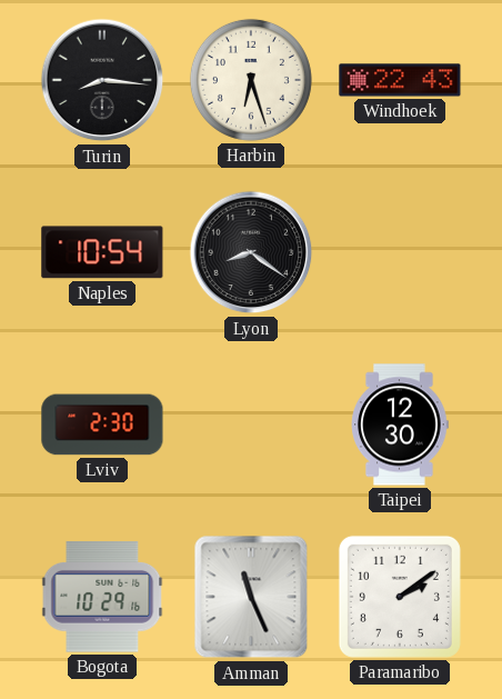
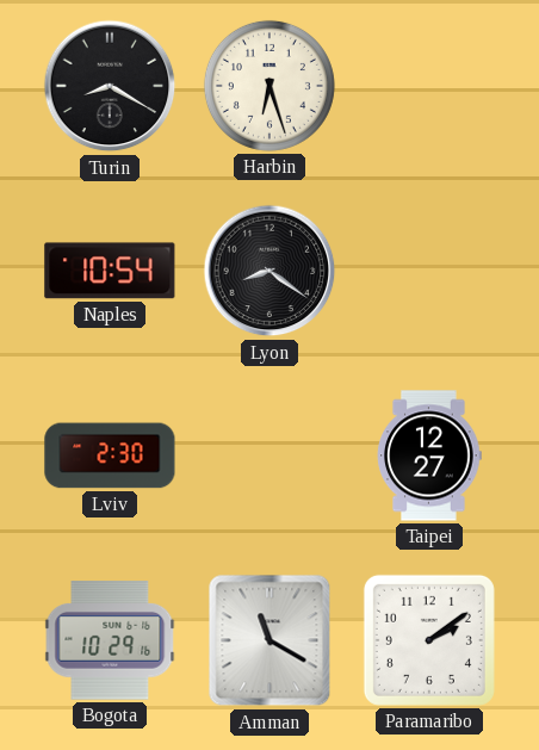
Turin: 8:16 -> 8:20 (110, 86)
Windhoek: 22:43 -> none (400, 80)
Taipei: 12:30 -> 12:27 (429, 455)
Amman: 11:26 -> 11:20 (269, 640)
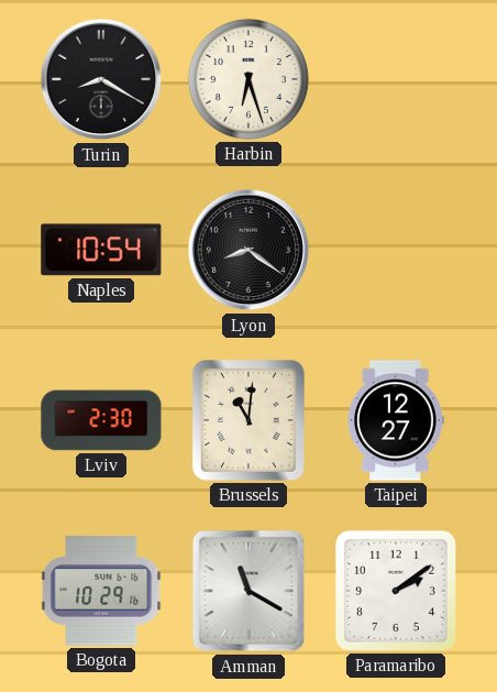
Brussels: none -> 11:01 (248, 421)
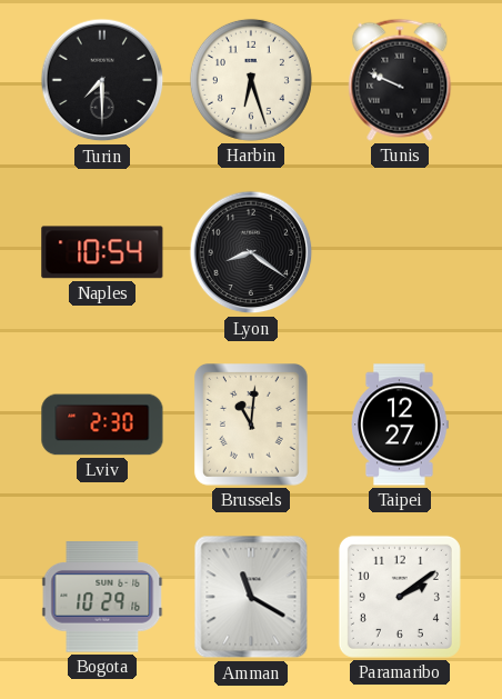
Turin: 8:20 -> 7:30 (102, 80)
Tunis: none -> 9:49 (400, 80)
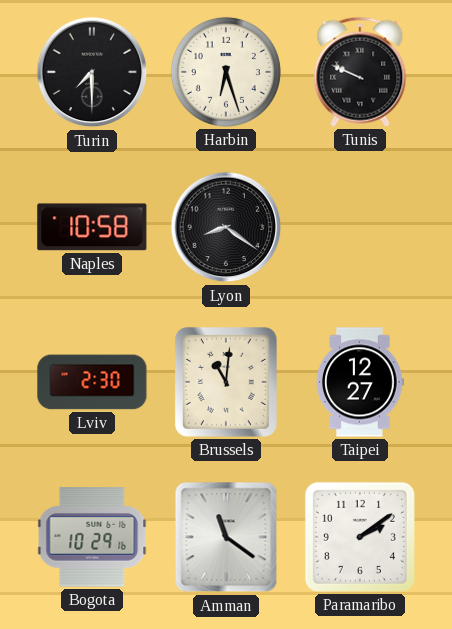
Naples: 10:54 -> 10:58 (92, 227)
Amman: 11:20 -> 11:21 (226, 537)
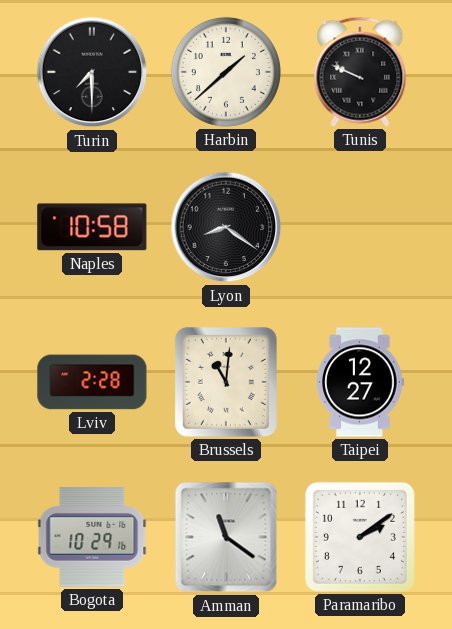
Harbin: 6:27 -> 1:38 (226, 72)
Lviv: 2:30 -> 2:28 (92, 382)
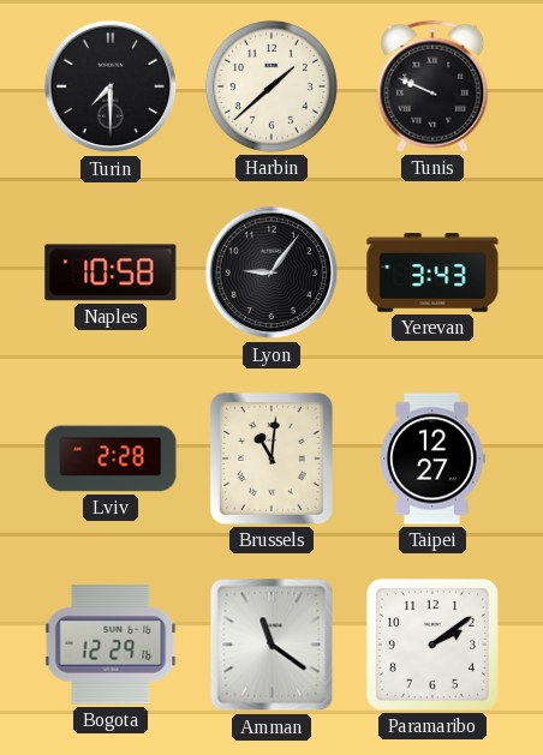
Lyon: 8:21 -> 9:06 (271, 272)
Yerevan: none -> 3:43 (432, 272)
Bogota: 10:29 -> 12:29 (111, 645)
